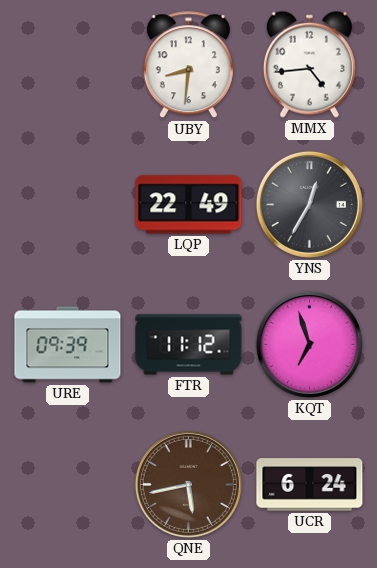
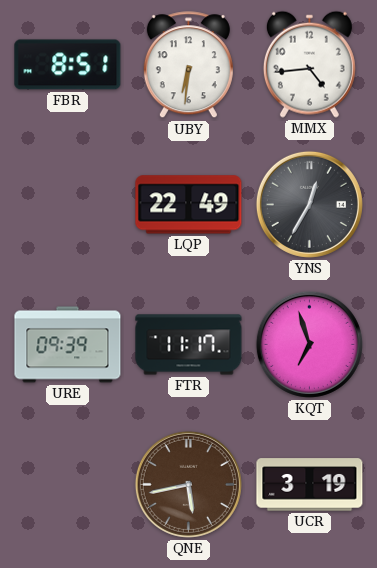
FBR: none -> 8:51 (68, 65)
UBY: 8:31 -> 6:31 (188, 65)
FTR: 11:12 -> 11:17 (189, 345)
UCR: 6:24 -> 3:19 (310, 485)
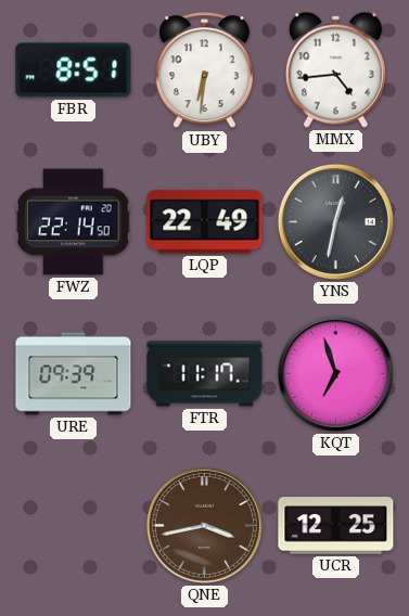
FWZ: none -> 22:14 (73, 222)
YNS: 12:35 -> 12:32 (335, 221)
QNE: 5:43 -> 3:43 (204, 525)
UCR: 3:19 -> 12:25 (336, 526)
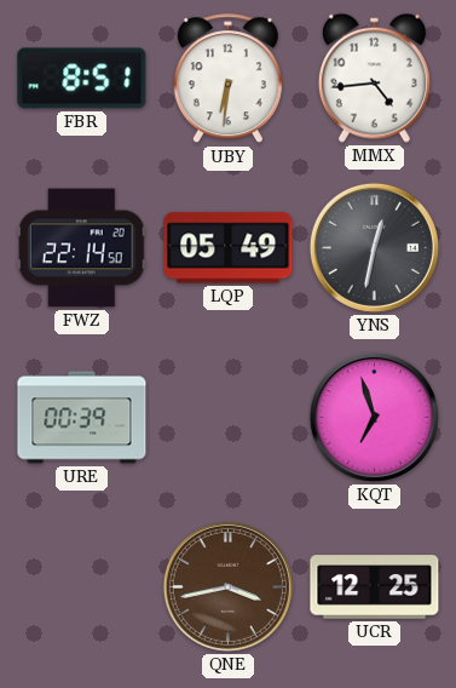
LQP: 22:49 -> 05:49 (229, 248)
URE: 09:39 -> 00:39 (82, 418)
FTR: 11:17 -> none (205, 374)
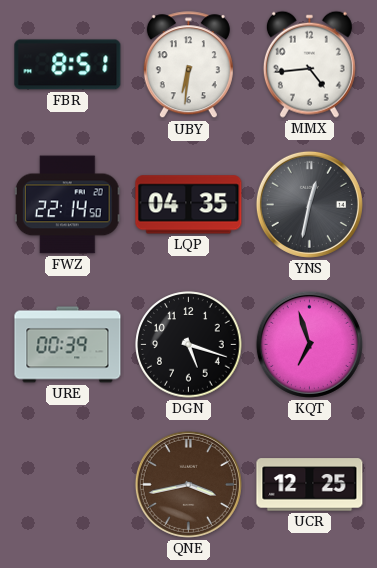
LQP: 05:49 -> 04:35 (189, 205)
DGN: none -> 5:18 (189, 345)
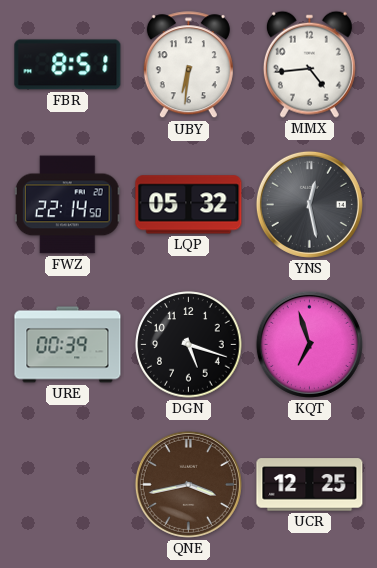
LQP: 04:35 -> 05:32 (189, 205)
YNS: 12:32 -> 12:28 (309, 204)
